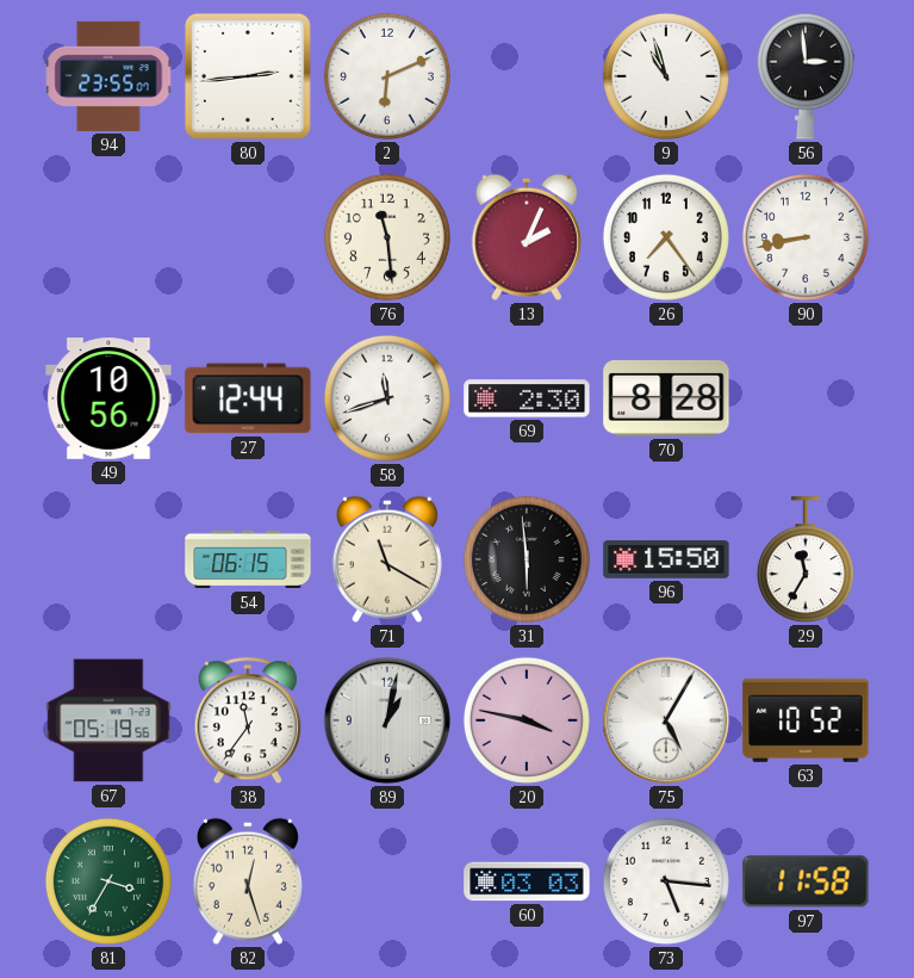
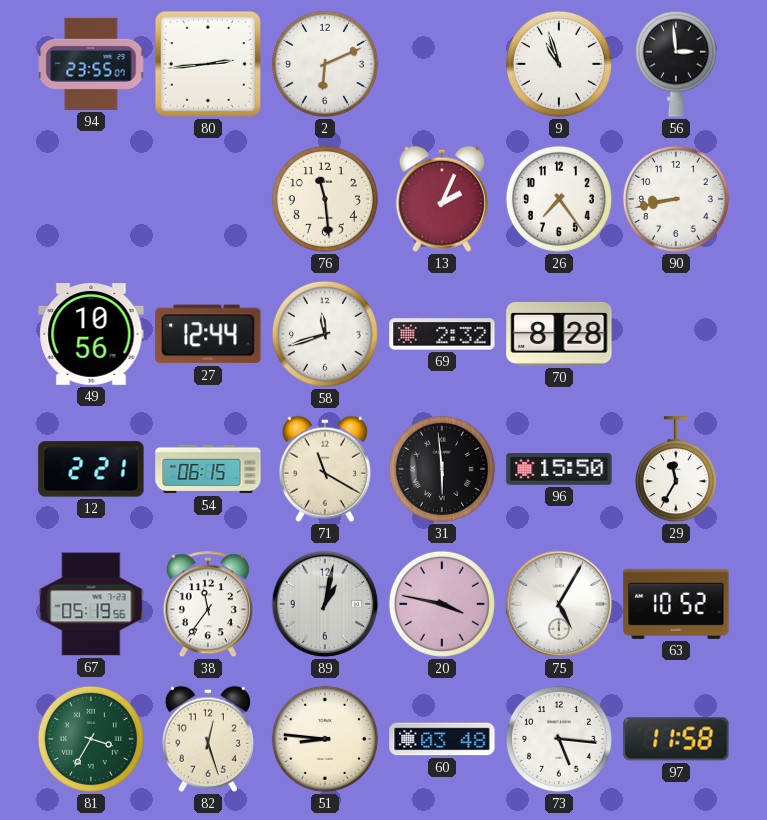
69: 2:30 -> 2:32 (442, 334)
12: none -> 2:21 (91, 469)
51: none -> 8:46 (325, 739)
60: 03:03 -> 03:48 (442, 739)
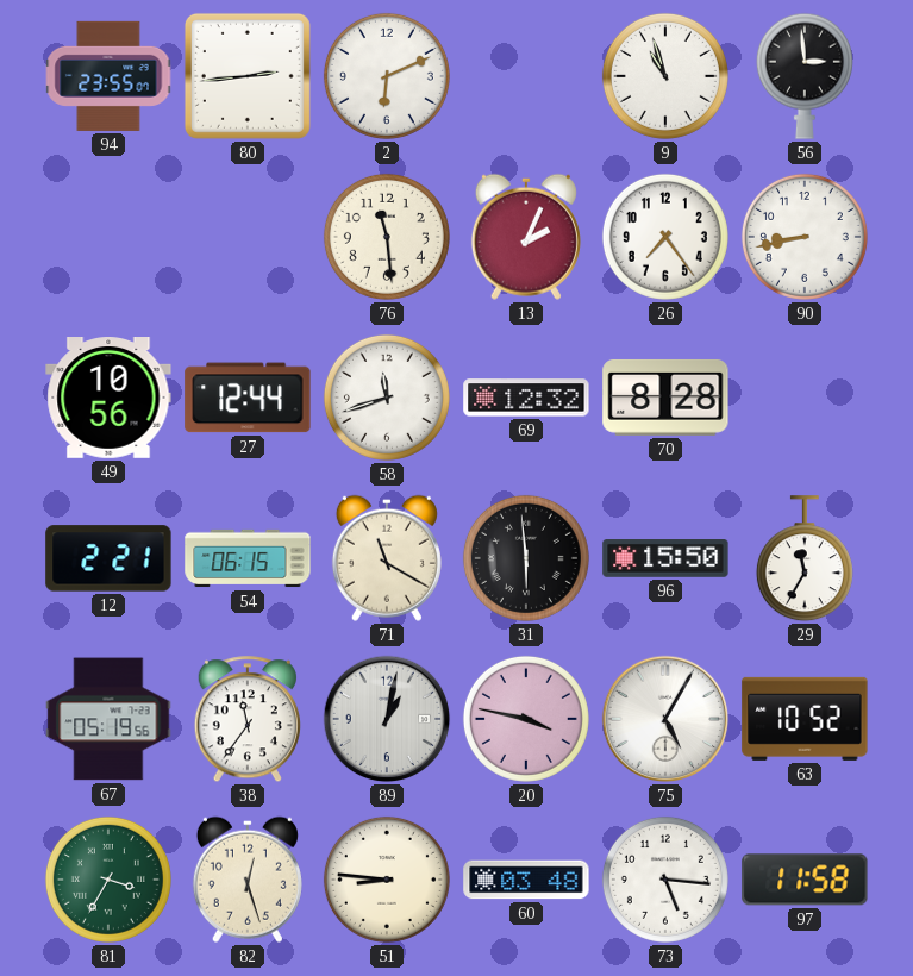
69: 2:32 -> 12:32 (526, 398)
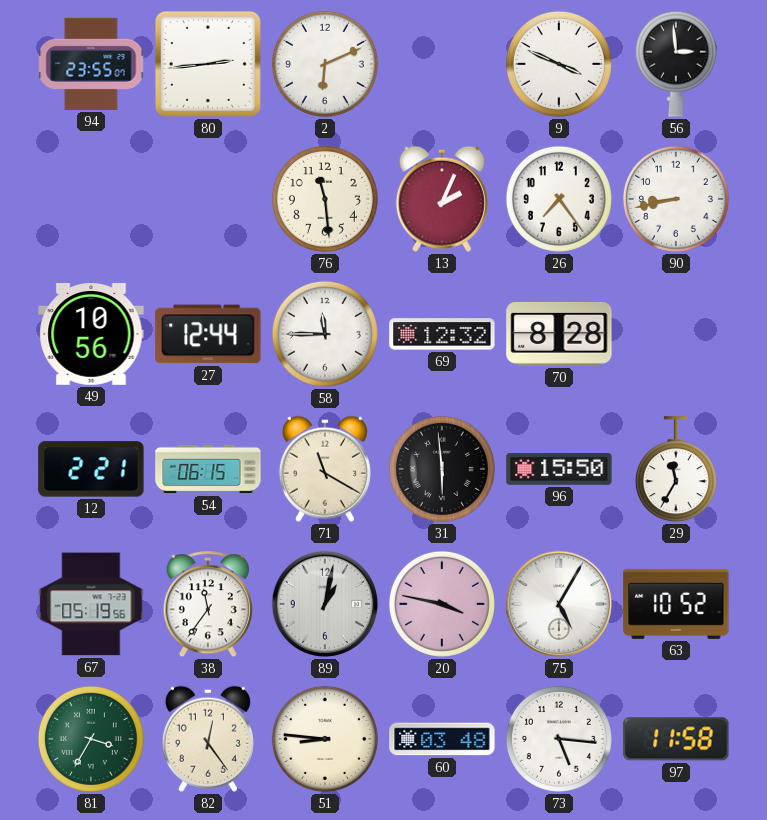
9: 10:57 -> 3:49 (559, 64)
58: 11:42 -> 11:45 (325, 334)
82: 12:27 -> 12:24 (208, 739)
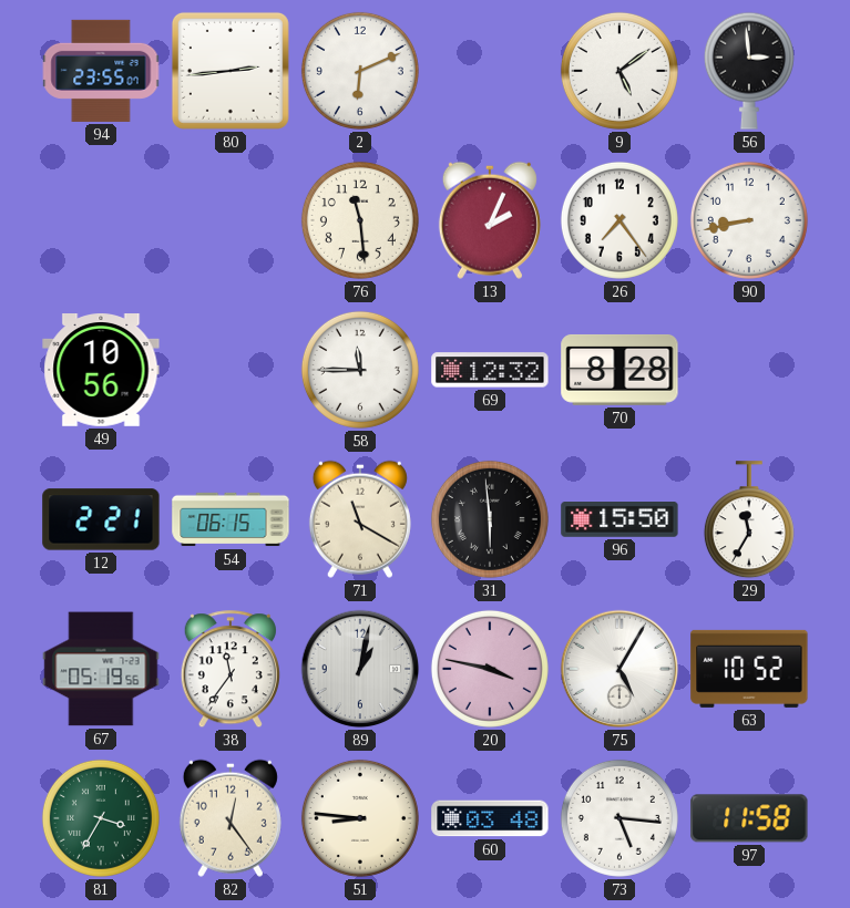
9: 3:49 -> 5:09 (619, 71)
27: 12:44 -> none (208, 334)
